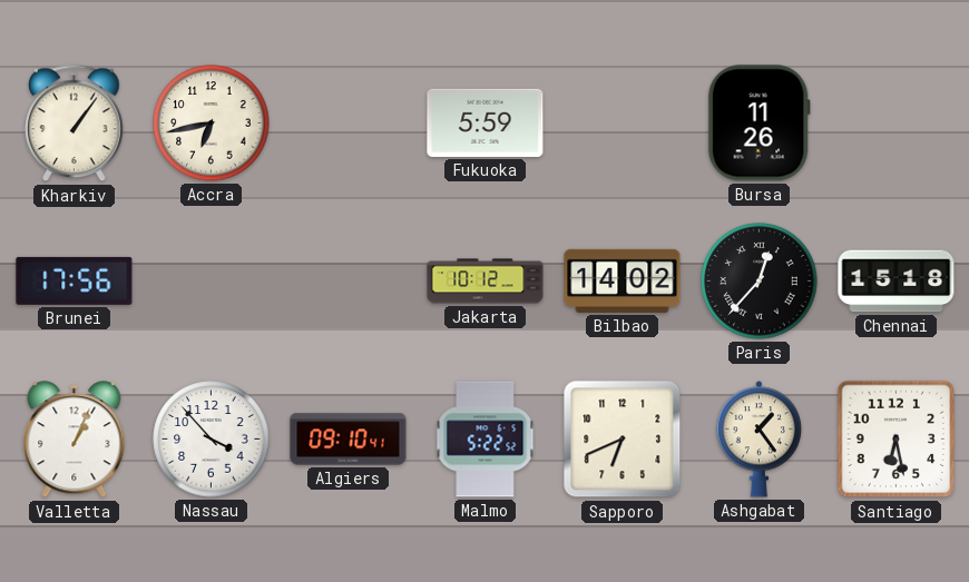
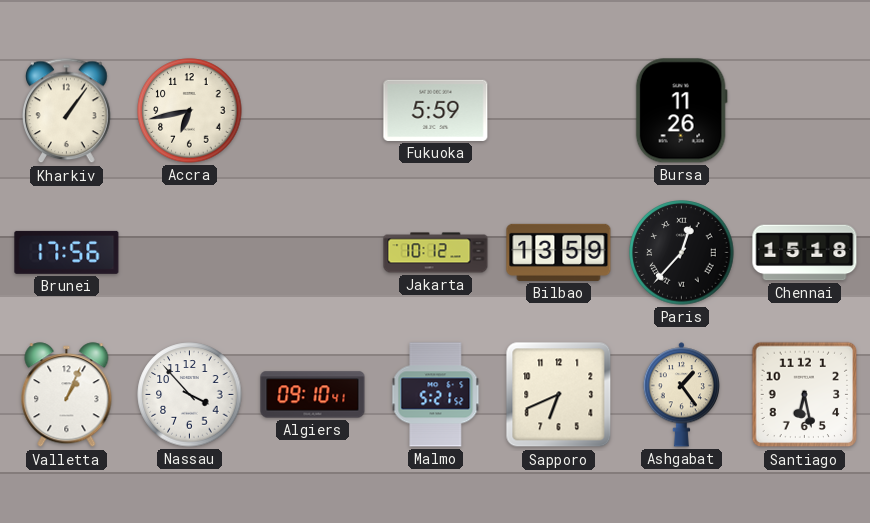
Bilbao: 14:02 -> 13:59 (559, 252)
Malmo: 5:22 -> 5:21 (436, 395)
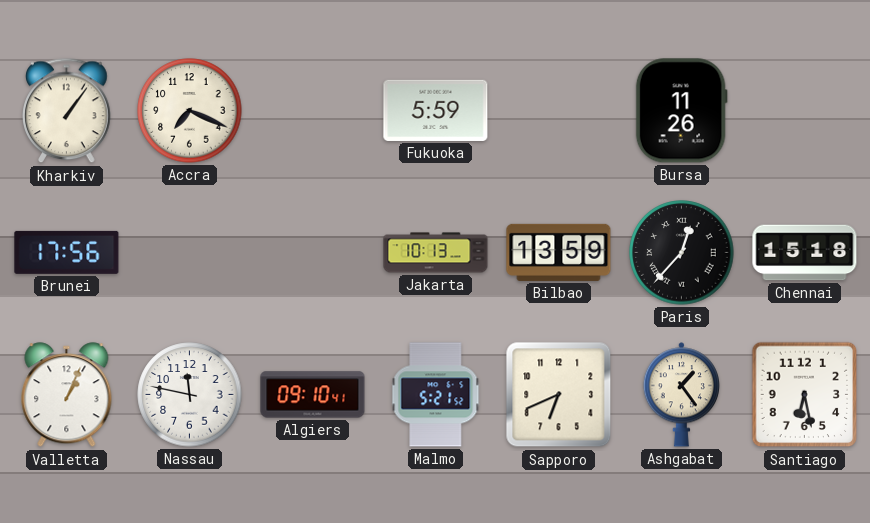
Accra: 6:43 -> 7:19 (190, 111)
Jakarta: 10:12 -> 10:13 (436, 253)
Nassau: 3:53 -> 11:47 (190, 395)
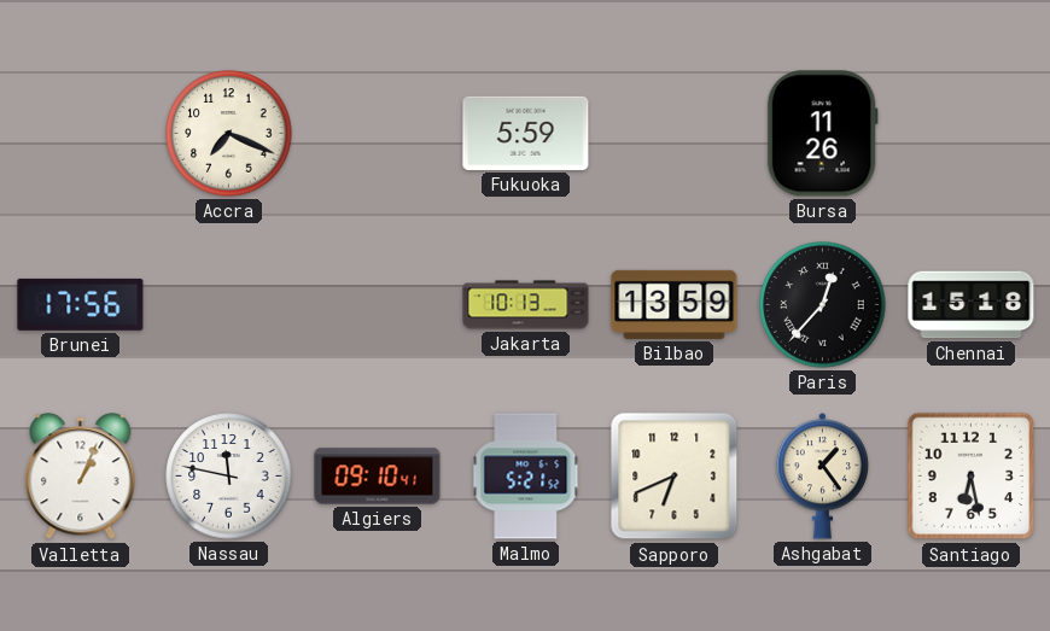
Kharkiv: 1:06 -> none (67, 111)
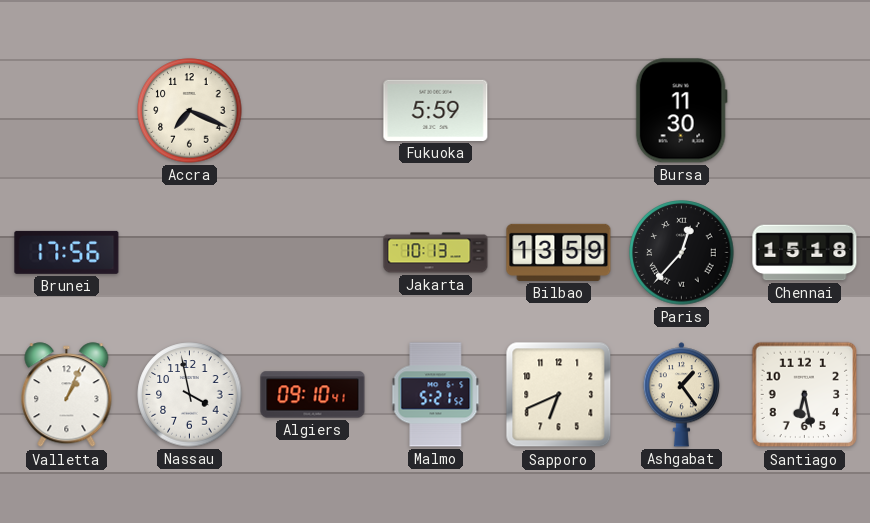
Bursa: 11:26 -> 11:30 (681, 111)
Nassau: 11:47 -> 3:58 (190, 395)
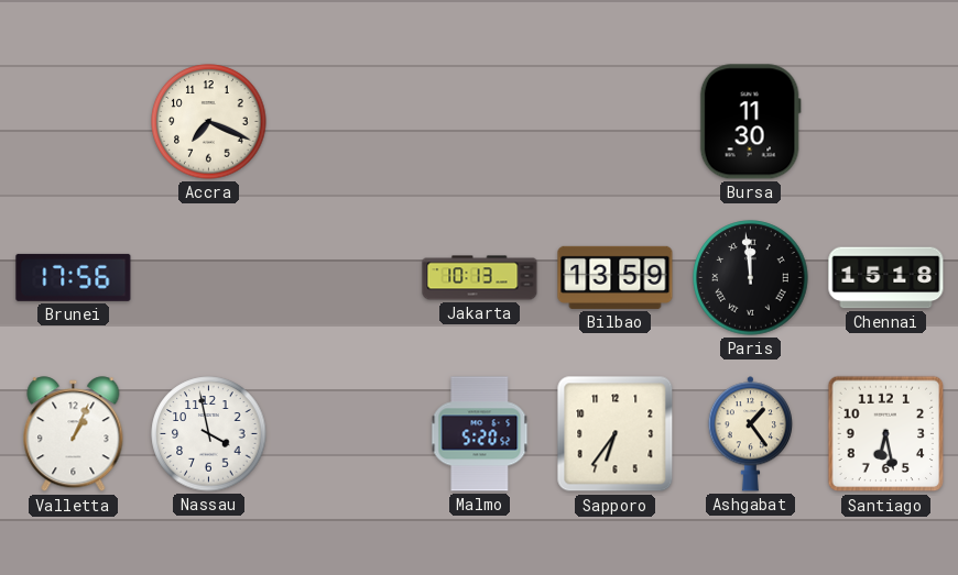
Fukuoka: 5:59 -> none (436, 110)
Paris: 12:37 -> 11:59 (751, 278)
Algiers: 09:10 -> none (313, 395)
Malmo: 5:21 -> 5:20 (480, 434)
Sapporo: 6:41 -> 6:36 (616, 434)
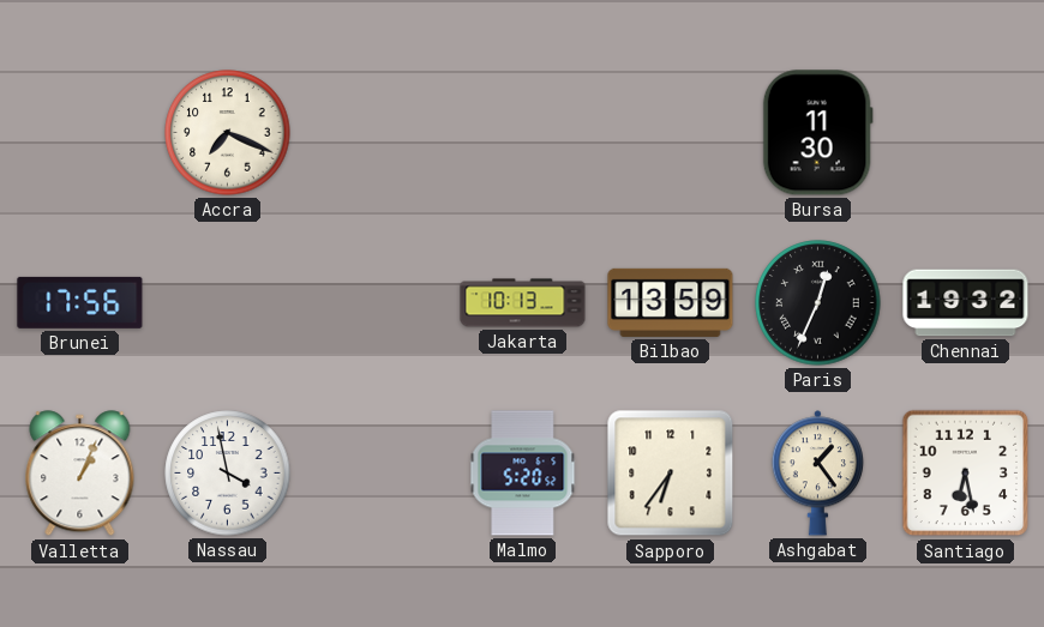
Paris: 11:59 -> 12:34 (818, 303)
Chennai: 15:18 -> 19:32 (966, 303)
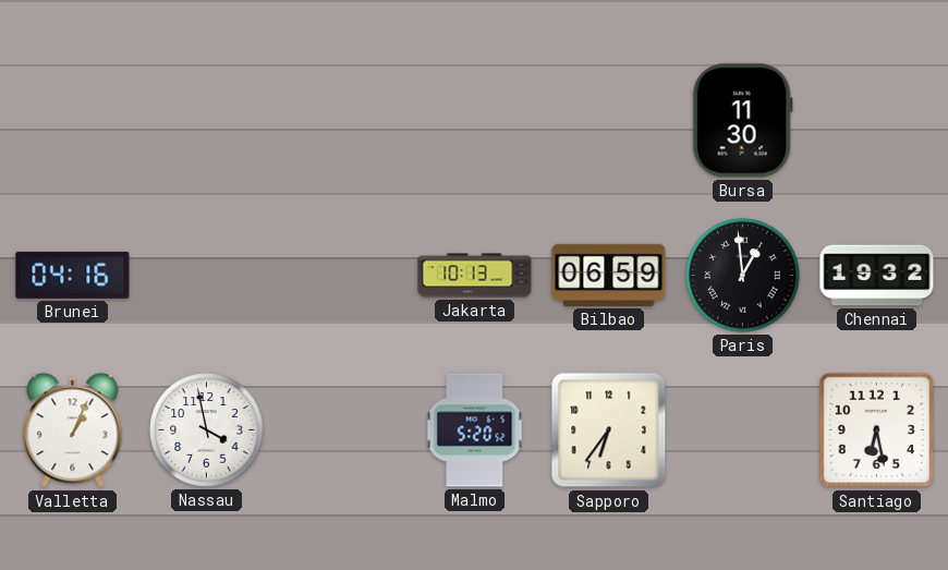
Accra: 7:19 -> none (228, 133)
Brunei: 17:56 -> 04:16 (73, 275)
Bilbao: 13:59 -> 06:59 (609, 275)
Paris: 12:34 -> 12:59 (743, 276)
Ashgabat: 1:24 -> none (817, 474)
